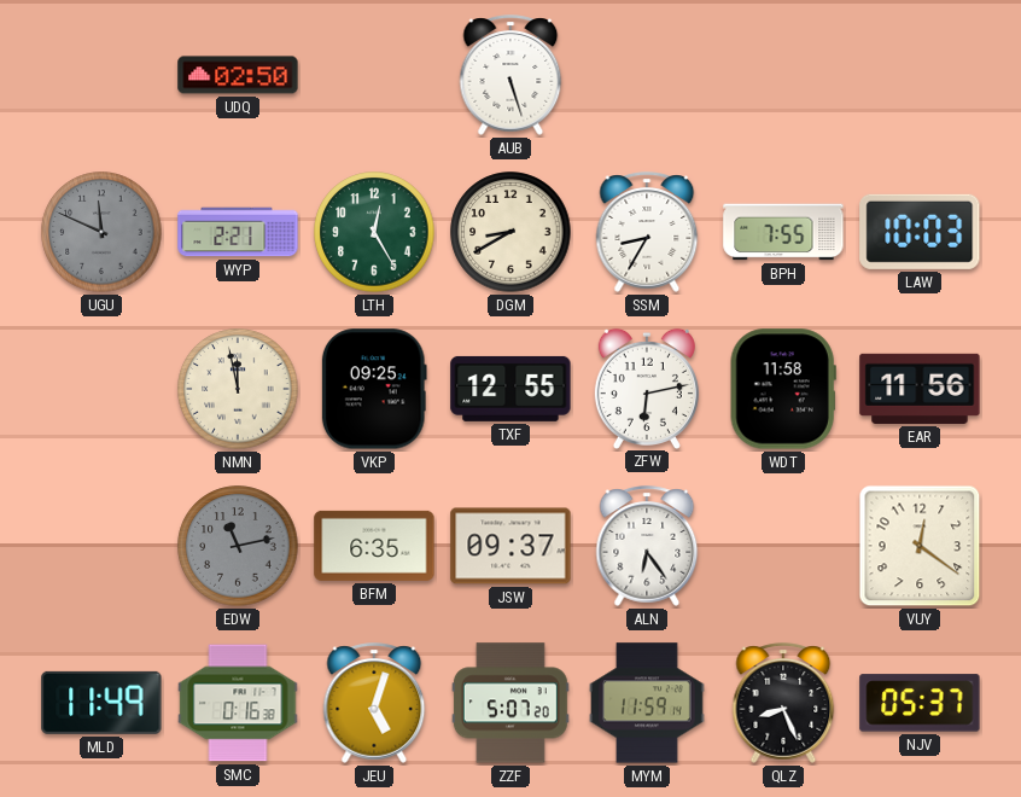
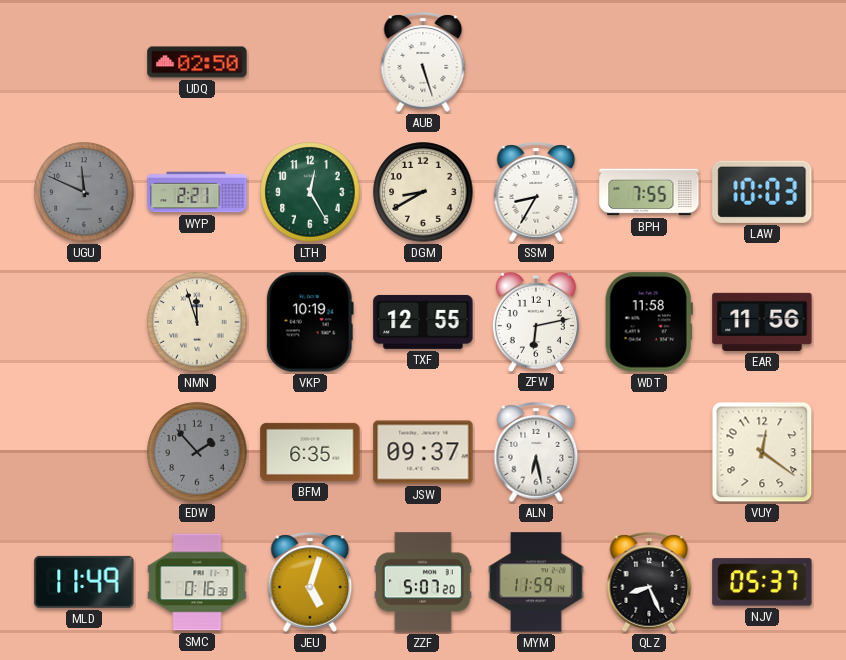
NMN: 11:58 -> 11:57 (197, 322)
VKP: 09:25 -> 10:19 (310, 322)
EDW: 11:13 -> 1:53 (197, 452)
ALN: 6:24 -> 6:28 (536, 452)
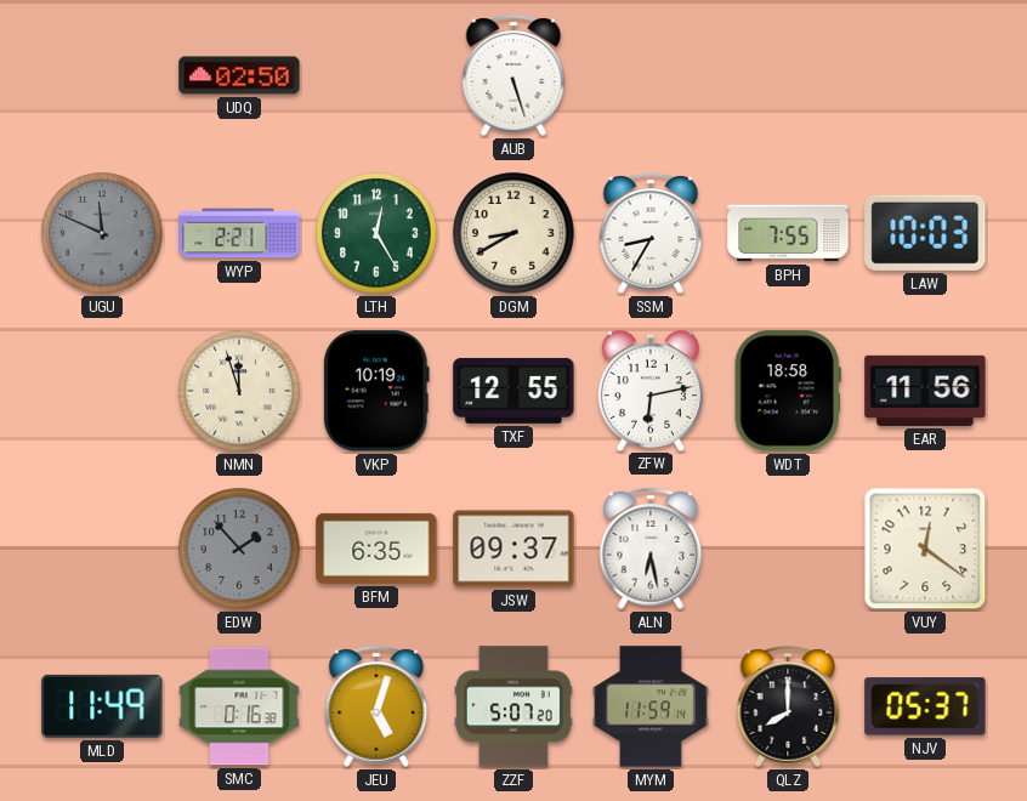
WDT: 11:58 -> 18:58 (788, 391)
QLZ: 8:26 -> 8:00 (788, 706)
